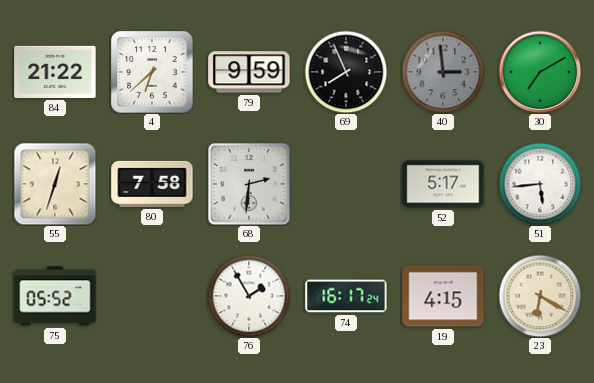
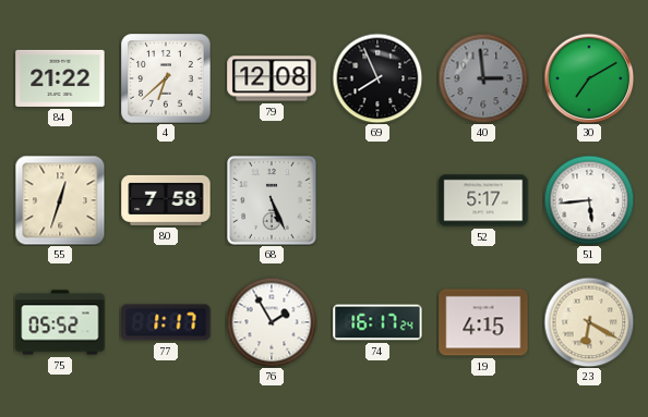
79: 9:59 -> 12:08 (272, 78)
68: 2:31 -> 5:26 (272, 200)
77: none -> 1:17 (166, 322)
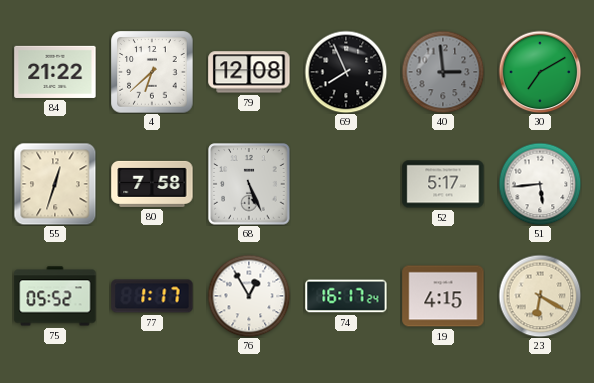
76: 1:55 -> 12:55 (249, 296)
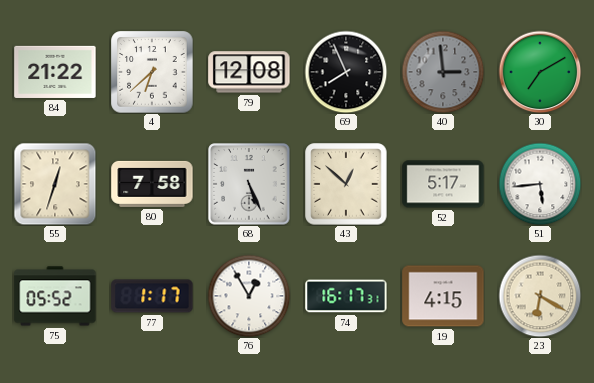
43: none -> 12:52 (346, 184)
74: 16:17:24 -> 16:17:31 (346, 296)
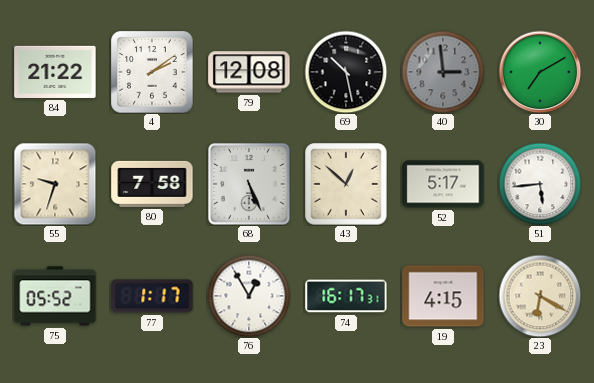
4: 6:38 -> 2:09 (152, 72)
69: 7:56 -> 10:28 (346, 72)
55: 12:33 -> 9:33 (55, 184)
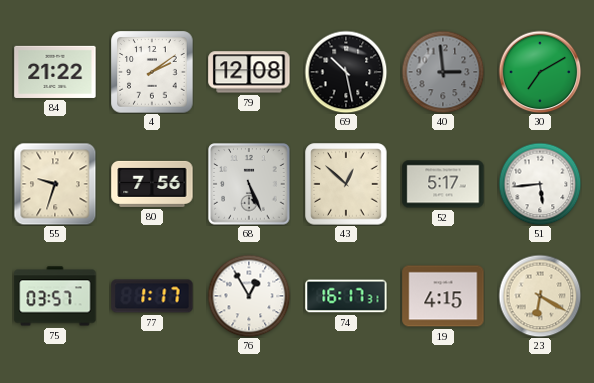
80: 7:58 -> 7:56 (152, 184)
75: 05:52 -> 03:57 (55, 296)
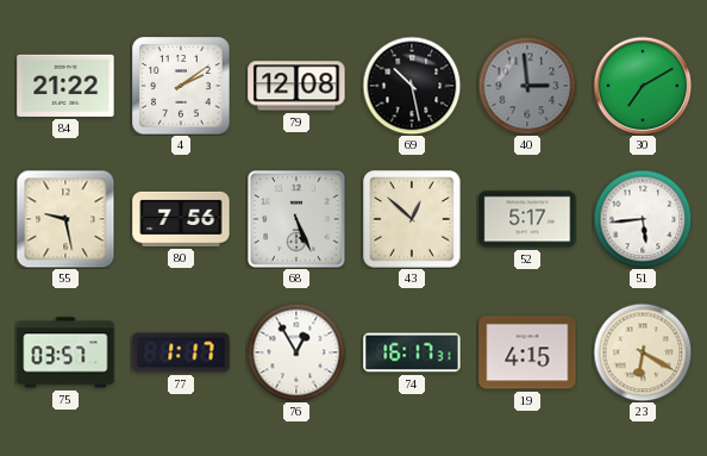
55: 9:33 -> 9:28 (65, 219)
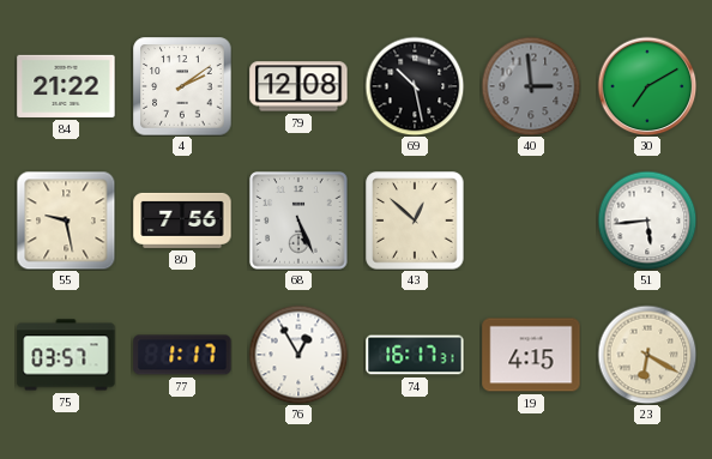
52: 5:17 -> none (527, 219)
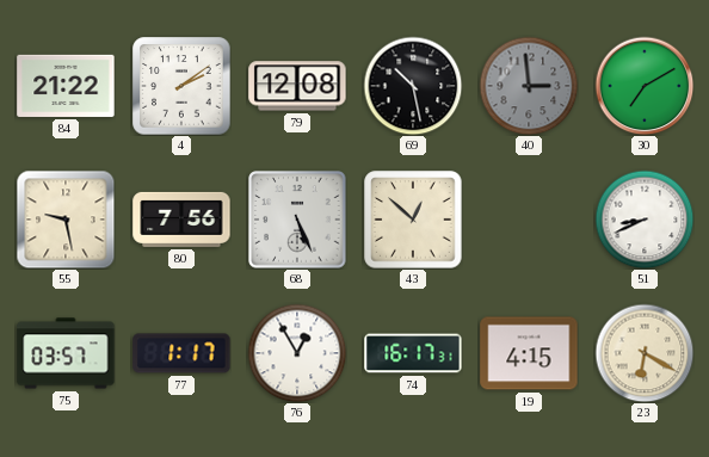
51: 5:44 -> 8:41 (645, 220)
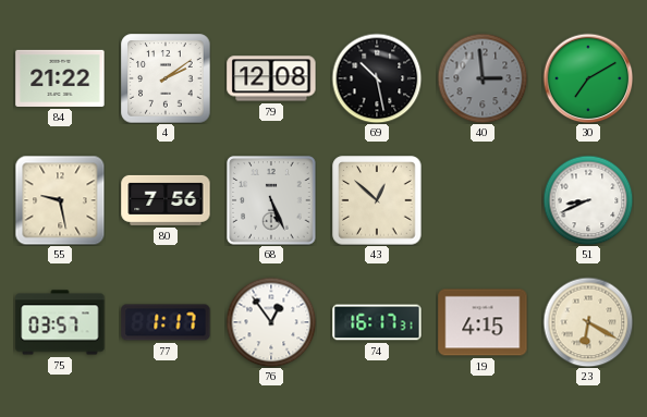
76: 12:55 -> 12:54 (271, 322)
